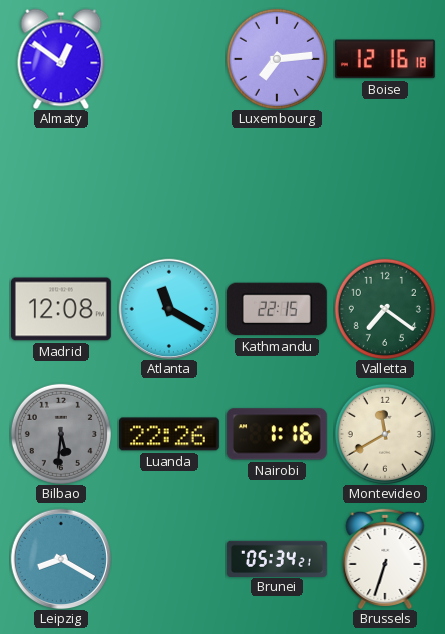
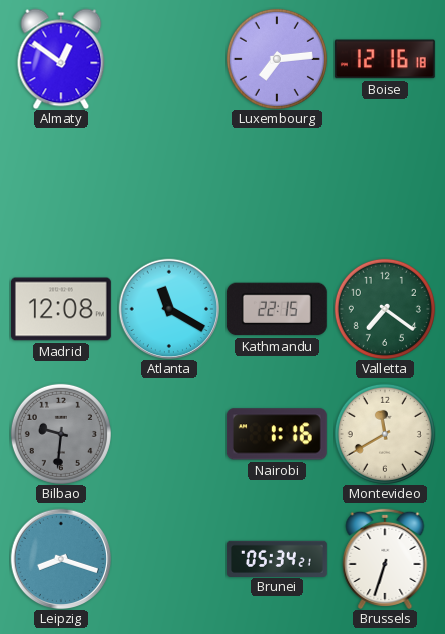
Bilbao: 5:31 -> 9:31 (61, 434)
Luanda: 22:26 -> none (169, 434)
Leipzig: 8:20 -> 8:18 (61, 559)
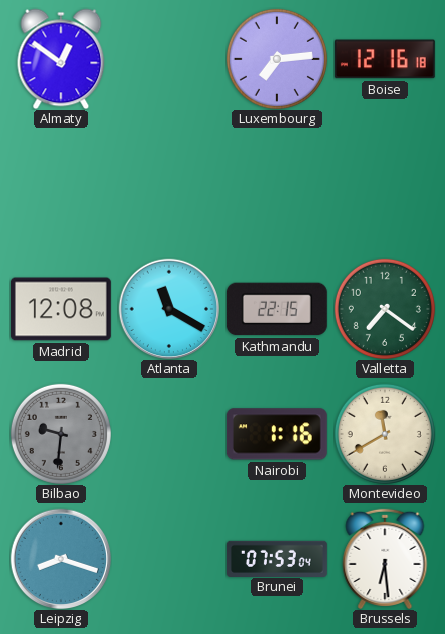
Brunei: 05:34 -> 07:53 (277, 558)
Brussels: 6:33 -> 6:29 (385, 559)
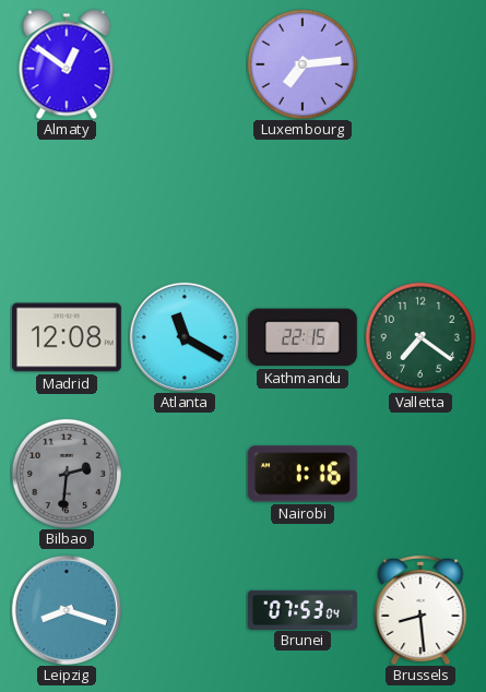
Boise: 12:16 -> none (385, 59)
Bilbao: 9:31 -> 2:31 (67, 474)
Montevideo: 11:40 -> none (385, 434)
Brussels: 6:29 -> 8:29 (420, 610)
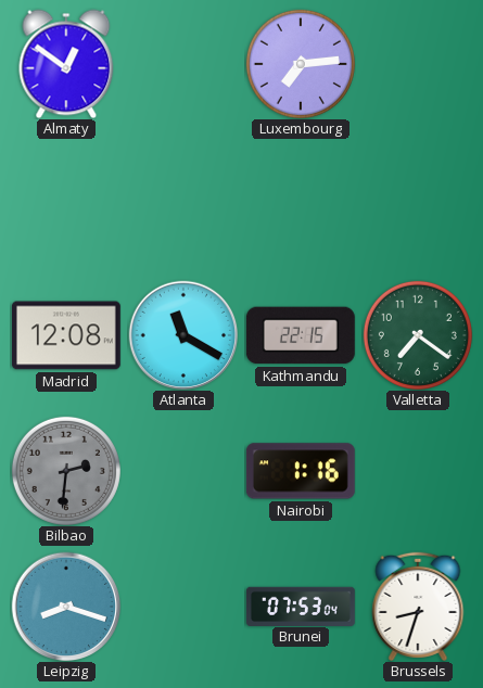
Brussels: 8:29 -> 8:33 (418, 607)
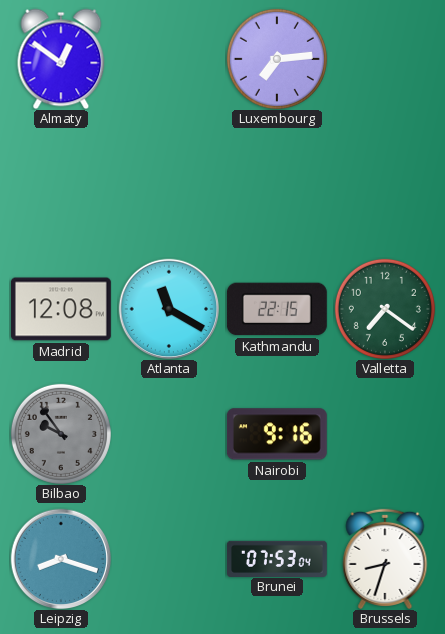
Bilbao: 2:31 -> 9:54 (61, 434)
Nairobi: 1:16 -> 9:16 (277, 434)
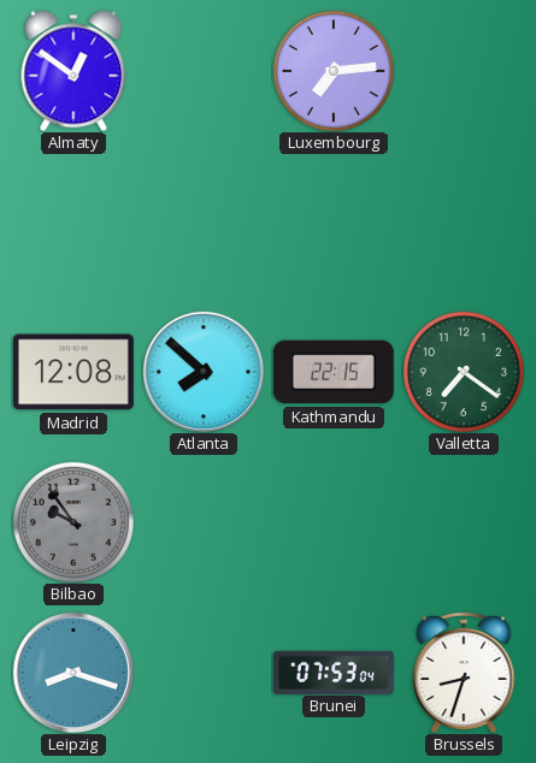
Atlanta: 11:20 -> 7:52 (204, 372)
Nairobi: 9:16 -> none (277, 434)
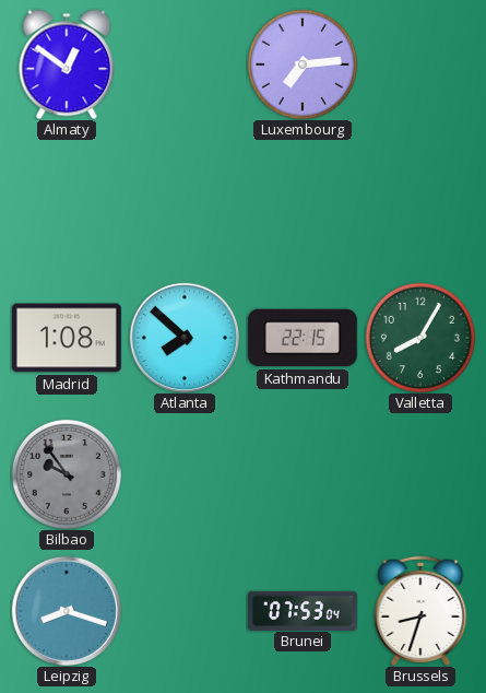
Madrid: 12:08 -> 1:08 (67, 338)
Valletta: 7:21 -> 8:05 (420, 338)
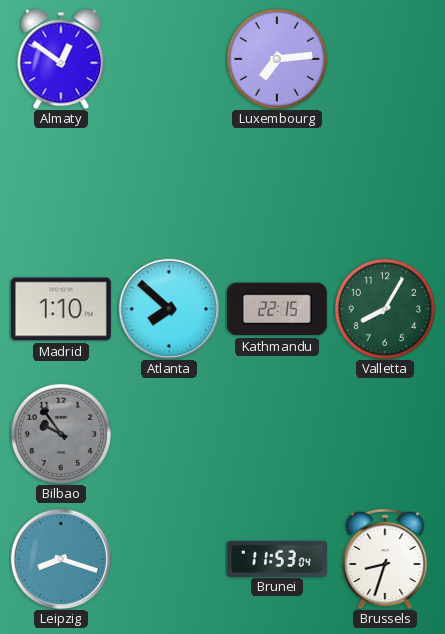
Madrid: 1:08 -> 1:10 (61, 309)
Brunei: 07:53 -> 11:53 (277, 558)
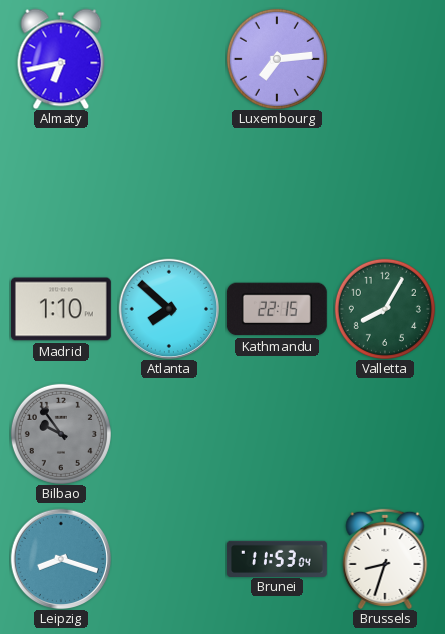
Almaty: 12:51 -> 6:43 (61, 59)
